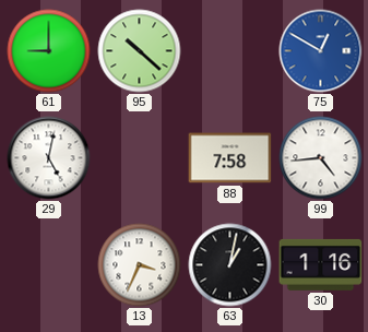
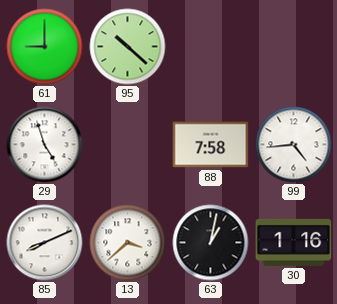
75: 12:50 -> none (321, 51)
29: 5:02 -> 4:57 (45, 145)
85: none -> 8:11 (45, 243)
13: 3:34 -> 3:38 (128, 243)
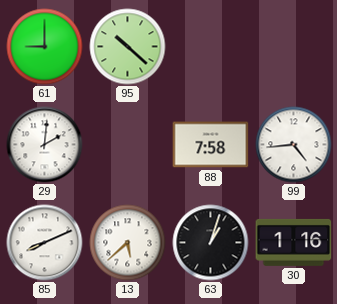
29: 4:57 -> 2:01 (45, 145)
13: 3:38 -> 5:38 (128, 243)
63: 1:02 -> 1:03 (211, 243)
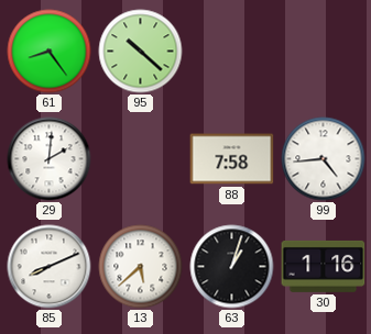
61: 9:00 -> 8:24 (50, 52)
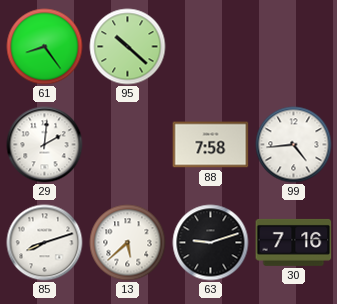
85: 8:11 -> 8:12 (45, 243)
63: 1:03 -> 9:12 (211, 243)
30: 1:16 -> 7:16 (294, 242)
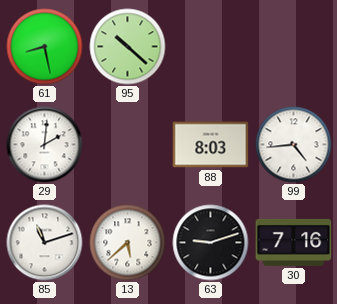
61: 8:24 -> 8:28 (45, 47)
88: 7:58 -> 8:03 (211, 145)
85: 8:12 -> 11:12 (45, 243)
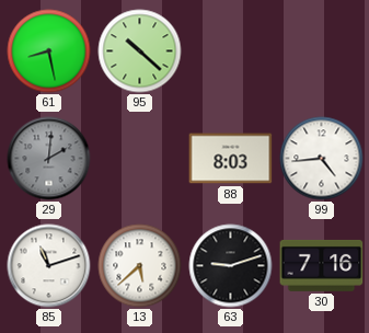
29 dial: white -> grey (49, 159)
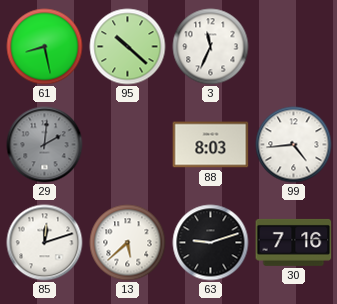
3: none -> 11:34 (211, 47)
85: 11:12 -> 12:12 (45, 243)
